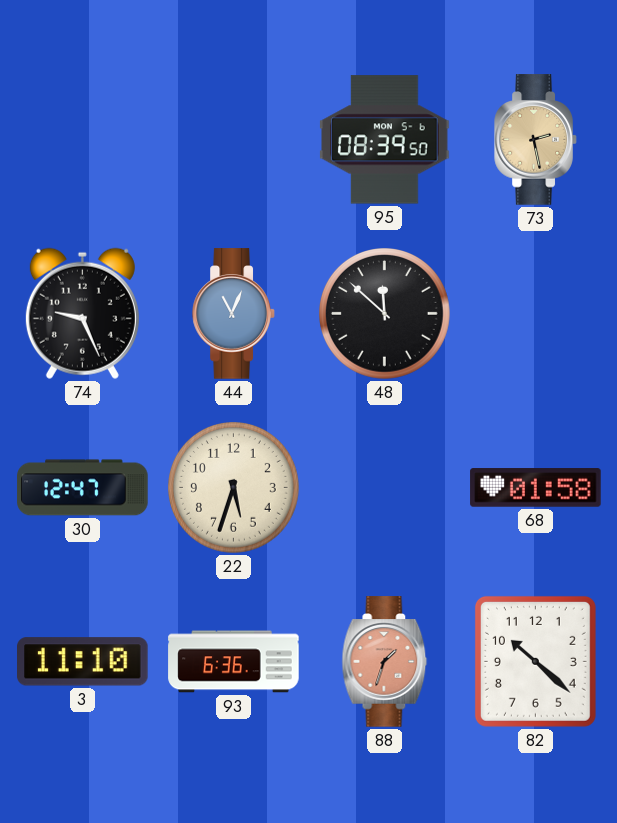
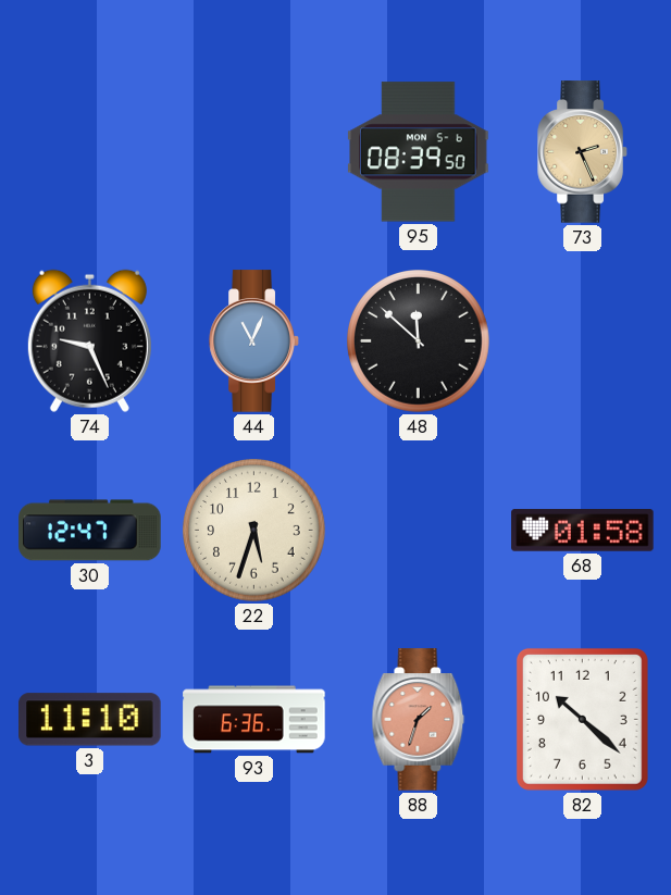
73: 2:28 -> 2:26 (583, 152)
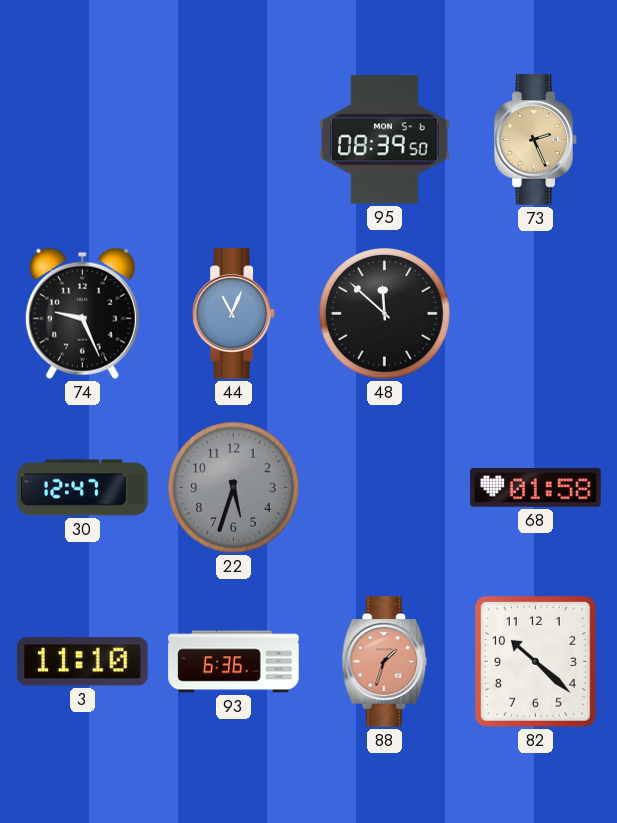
22 dial: cream -> grey (234, 488)
